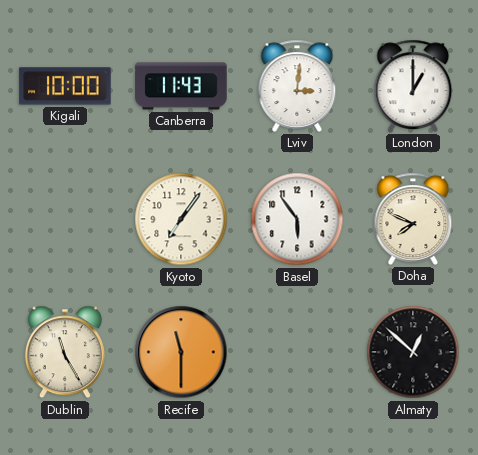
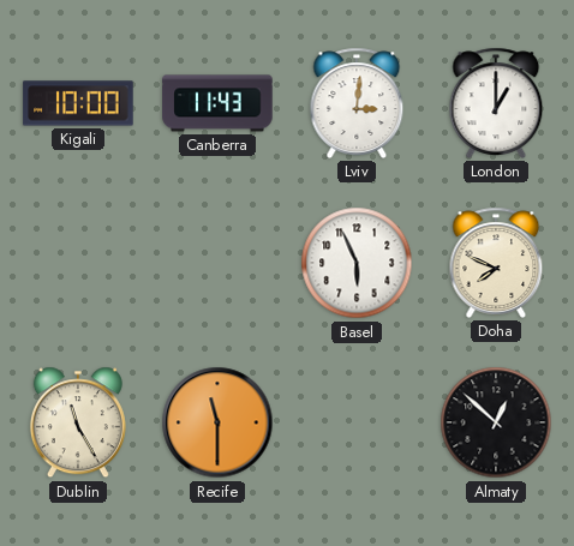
Kyoto: 7:06 -> none (181, 219)
Basel: 5:54 -> 5:56 (357, 263)
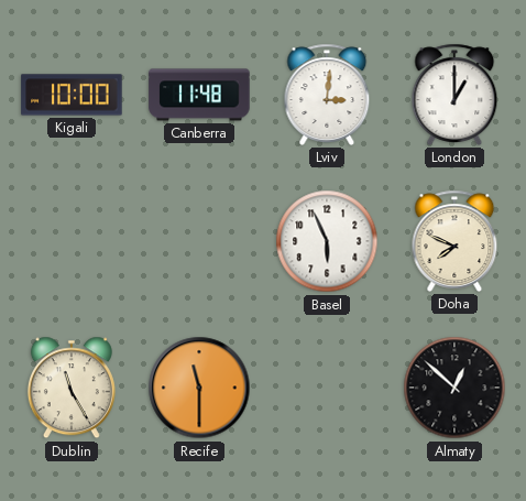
Canberra: 11:43 -> 11:48 (199, 95)
